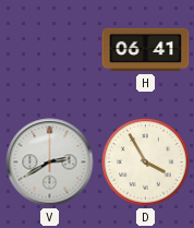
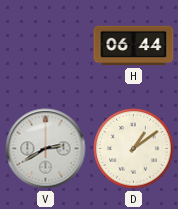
H: 06:41 -> 06:44 (134, 46)
D: 3:55 -> 1:09 (134, 149)
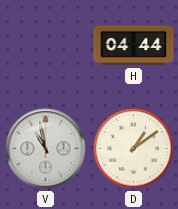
H: 06:44 -> 04:44 (134, 46)
V: 2:40 -> 10:58 (46, 149)
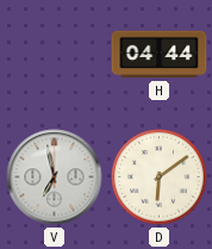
V: 10:58 -> 6:58 (55, 178)
D: 1:09 -> 6:09 (160, 178)
